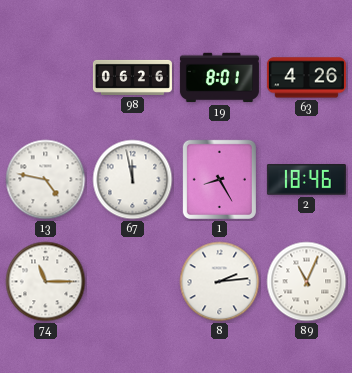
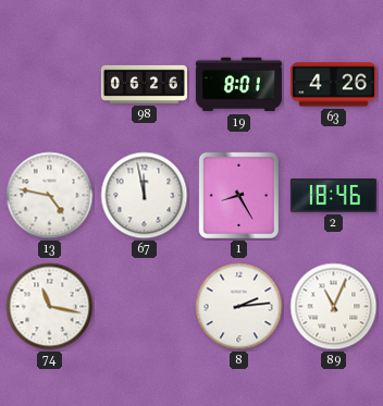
74: 11:15 -> 11:17 (50, 307)
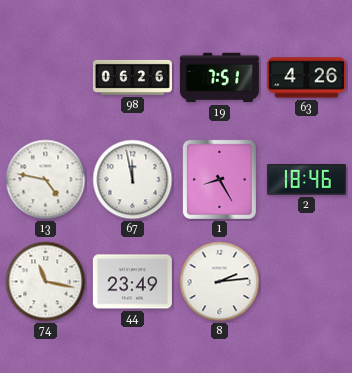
19: 8:01 -> 7:51 (219, 78)
44: none -> 23:49 (132, 282)
89: 11:04 -> none (334, 307)
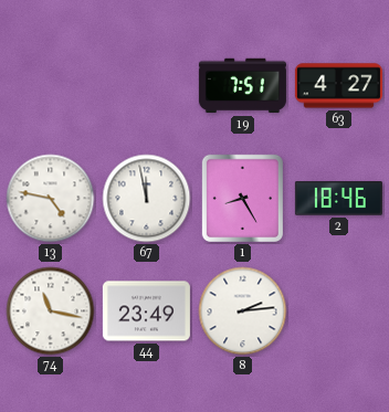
98: 06:26 -> none (132, 77)
63: 4:26 -> 4:27 (338, 86)
